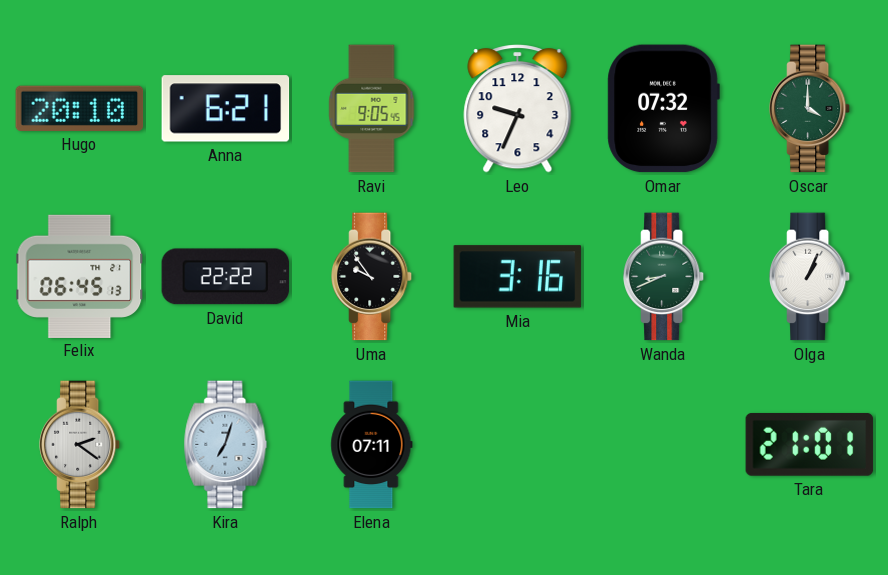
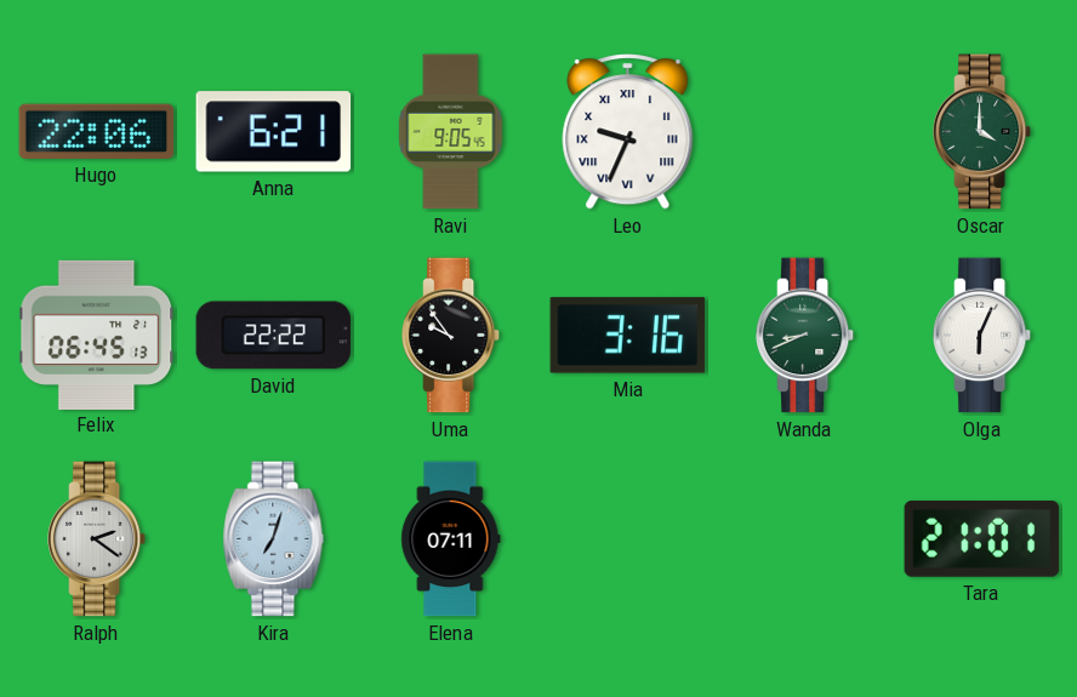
Hugo: 20:10 -> 22:06 (97, 131)
Leo numerals: Arabic -> Roman (628, 132)
Omar: 07:32 -> none (663, 109)
Olga: 1:04 -> 6:04 (984, 336)
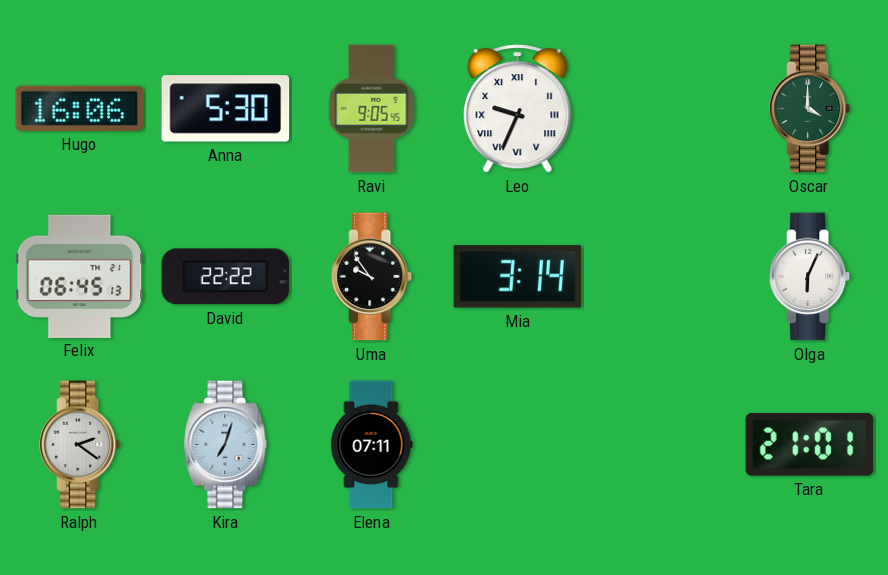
Hugo: 22:06 -> 16:06 (80, 108)
Anna: 6:21 -> 5:30 (226, 109)
Mia: 3:16 -> 3:14 (518, 277)
Wanda: 8:41 -> none (807, 336)
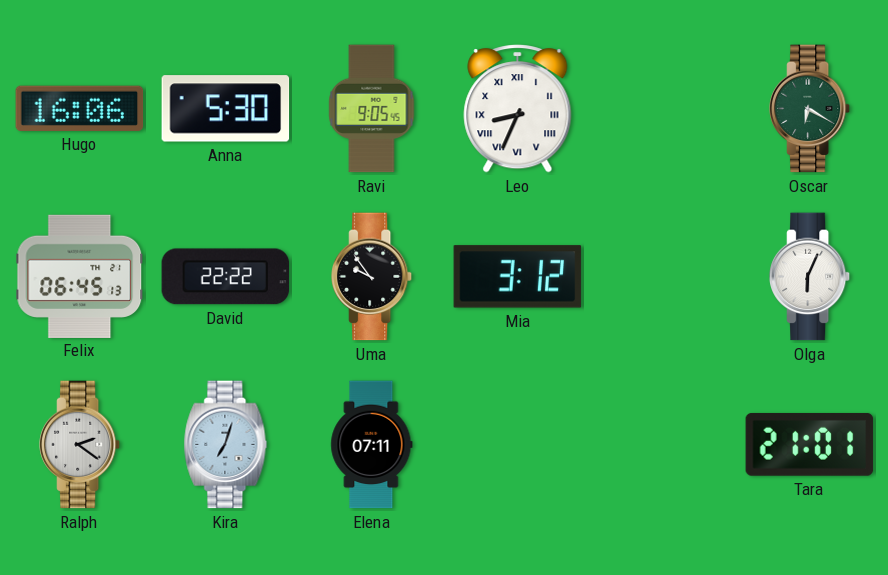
Leo: 9:34 -> 8:34 (518, 109)
Oscar: 4:00 -> 6:20 (811, 109)
Mia: 3:14 -> 3:12 (518, 277)
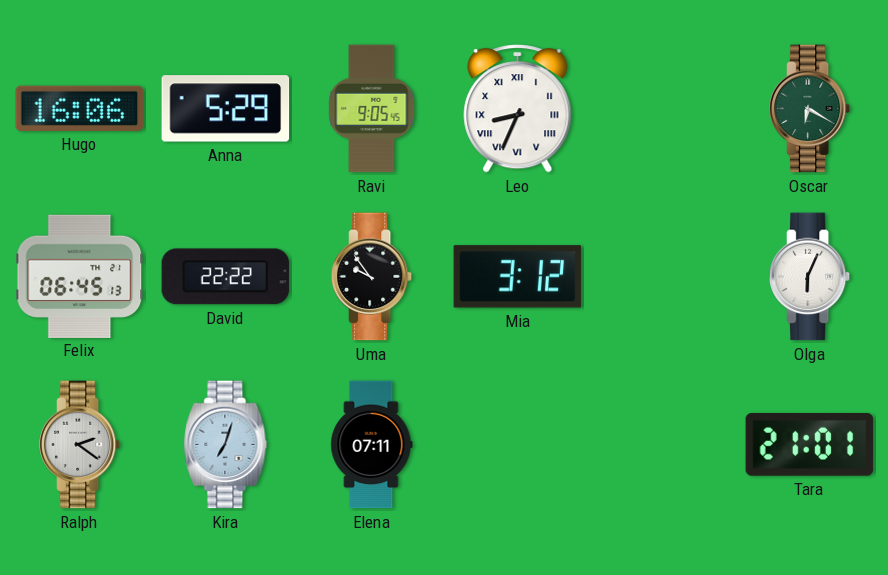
Anna: 5:30 -> 5:29 (226, 109)
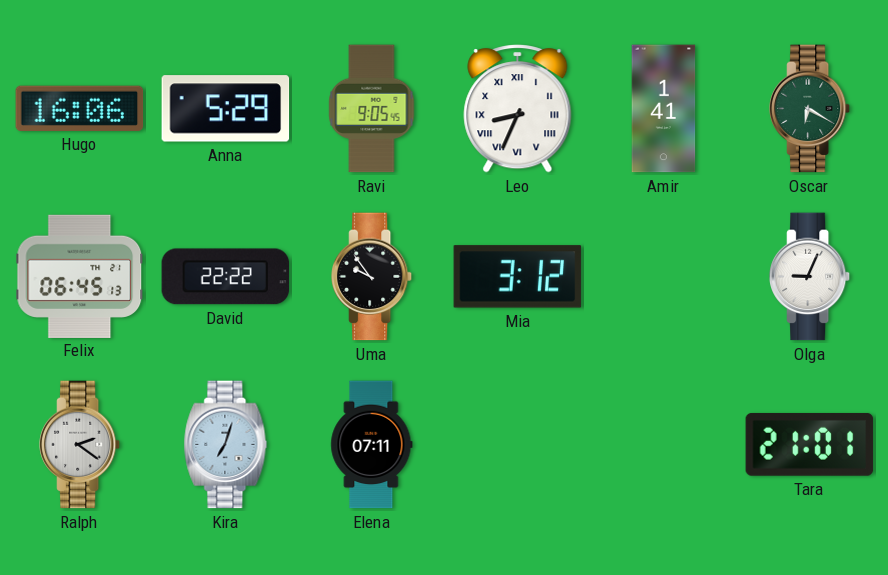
Amir: none -> 1:41 (664, 109)
Olga: 6:04 -> 9:04 (811, 277)
